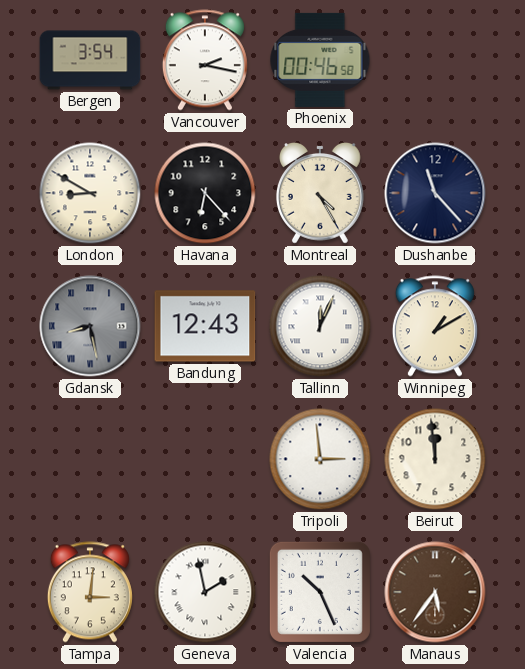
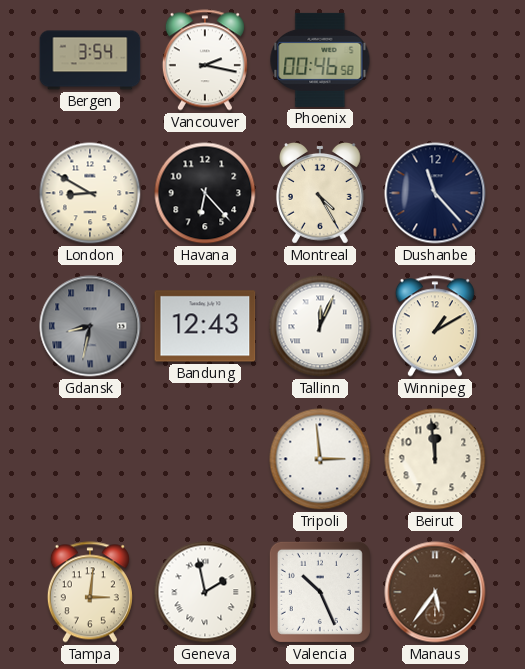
Gdansk: 8:28 -> 8:32 (90, 326)
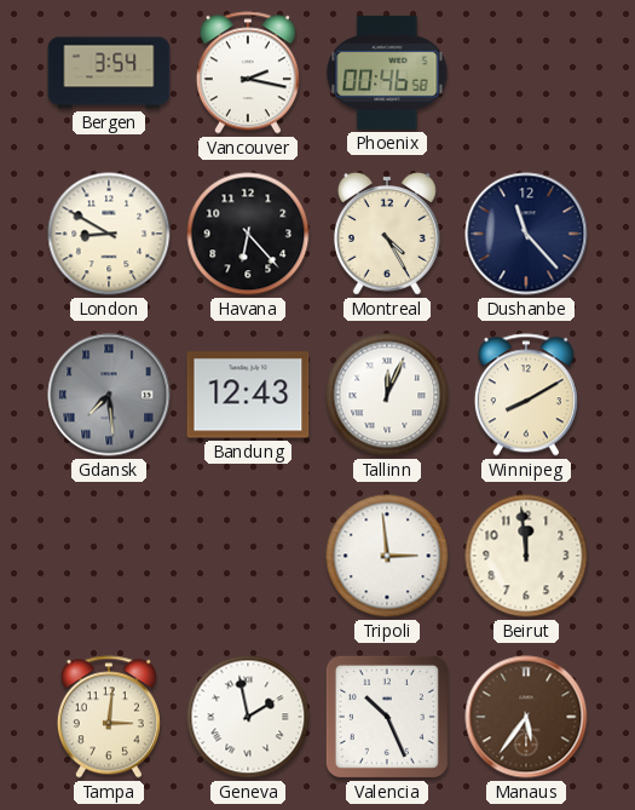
Gdansk: 8:32 -> 7:29 (109, 395)
Winnipeg: 1:10 -> 8:10 (526, 395)
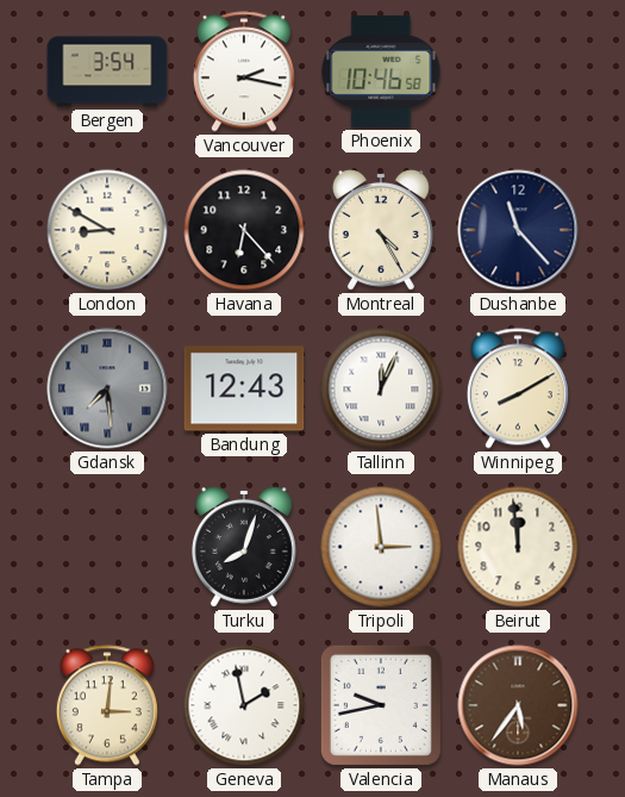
Phoenix: 00:46 -> 10:46 (381, 71)
Turku: none -> 8:03 (244, 548)
Valencia: 10:26 -> 9:43 (381, 705)
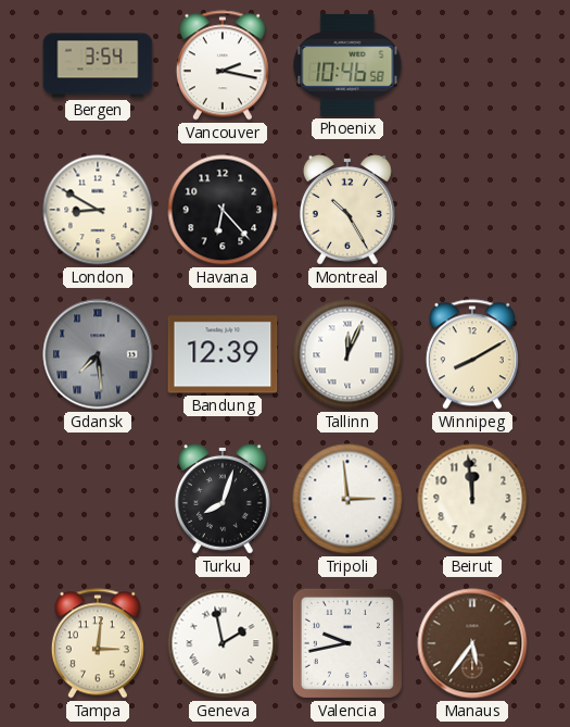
Montreal: 4:25 -> 10:25 (347, 211)
Dushanbe: 11:23 -> none (518, 230)
Bandung: 12:43 -> 12:39 (223, 354)
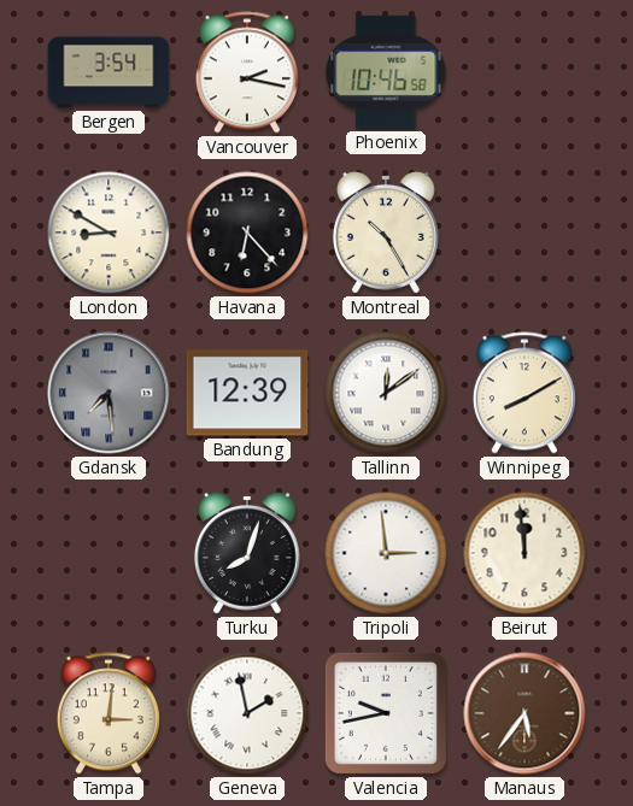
Tallinn: 12:04 -> 12:09 (386, 393)
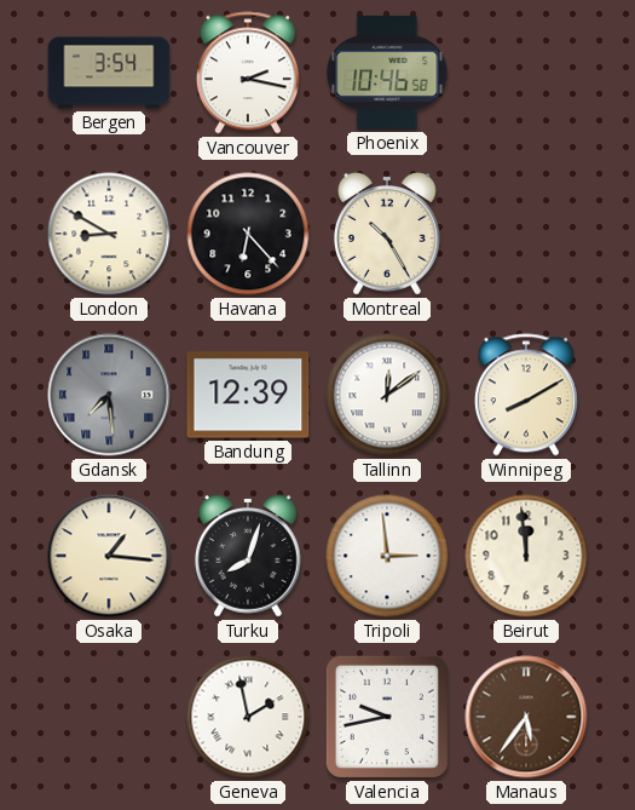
Osaka: none -> 1:16 (109, 556)
Tampa: 3:01 -> none (109, 713)
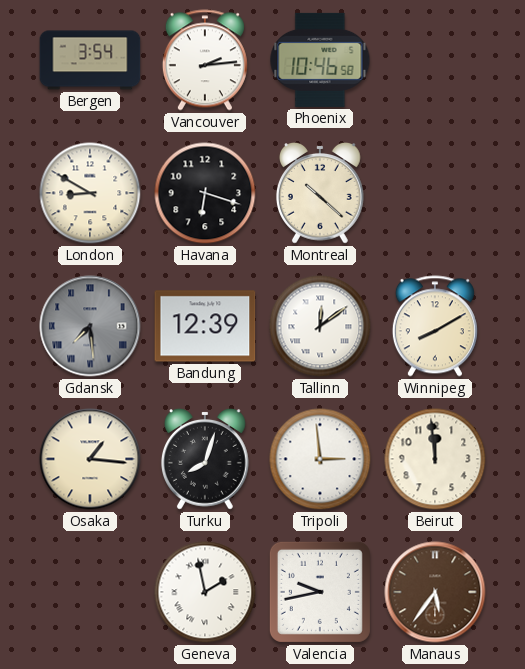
Vancouver: 2:17 -> 2:14 (205, 60)
Havana: 6:23 -> 6:18 (205, 193)
Montreal: 10:25 -> 10:22 (320, 194)
